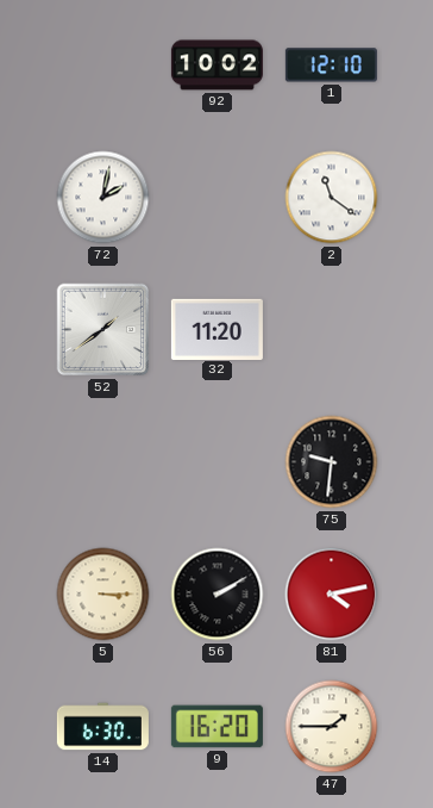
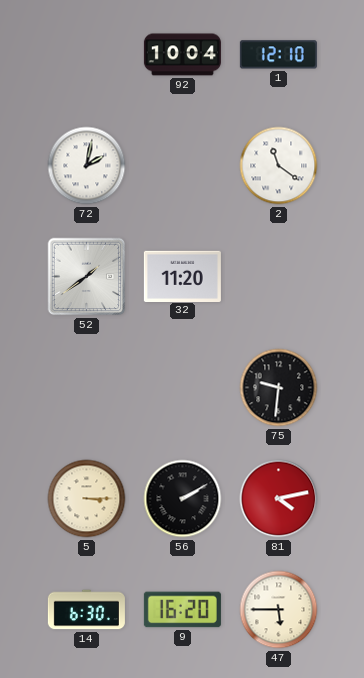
92: 10:02 -> 10:04 (182, 55)
47: 1:45 -> 5:45 (279, 610)
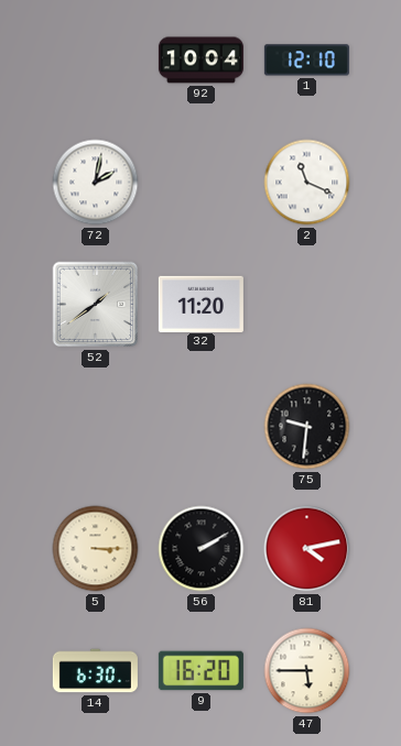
2: 11:21 -> 11:19 (307, 183)
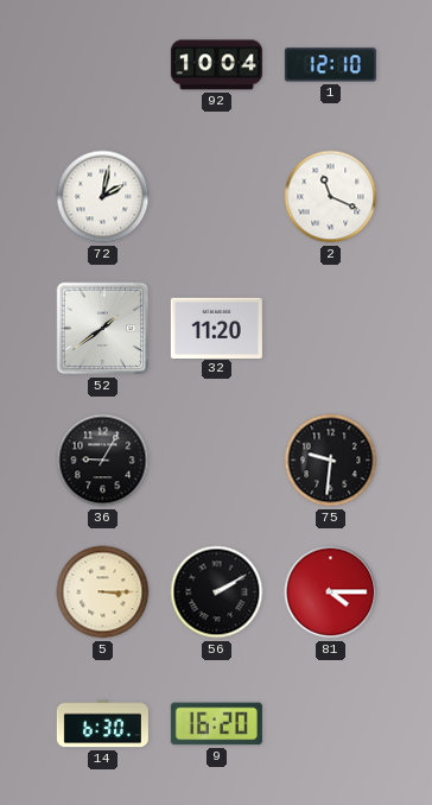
36: none -> 9:05 (103, 461)
81: 4:13 -> 4:15 (331, 592)
47: 5:45 -> none (307, 671)
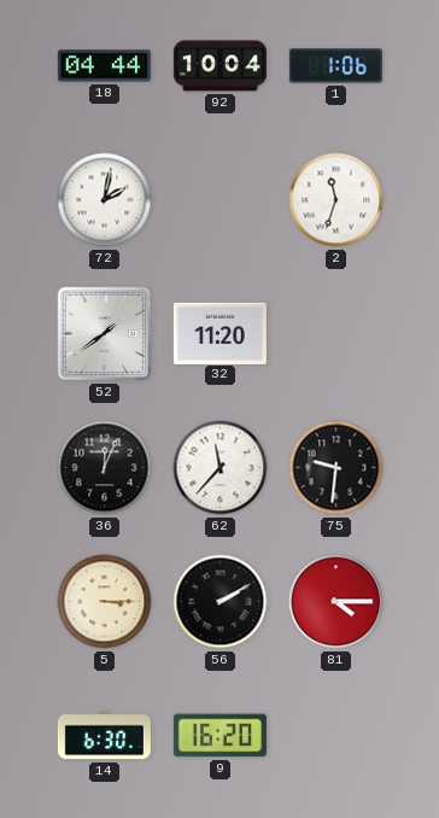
18: none -> 04:44 (104, 66)
1: 12:10 -> 1:06 (335, 66)
2: 11:19 -> 11:33 (336, 200)
36: 9:05 -> 12:04 (105, 468)
62: none -> 11:37 (221, 468)
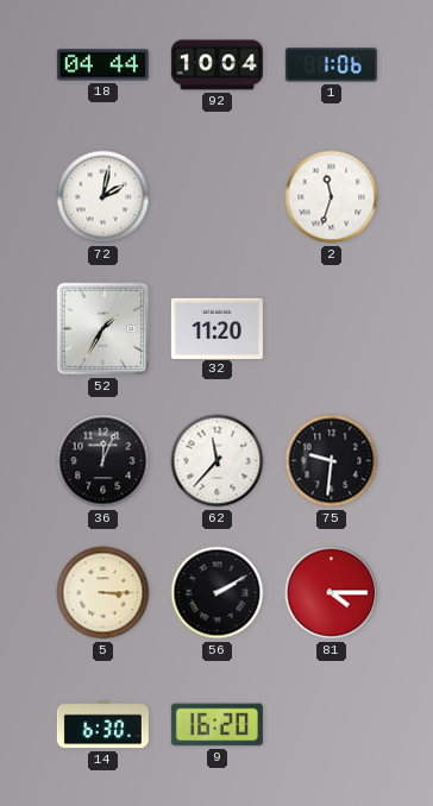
52: 1:39 -> 1:35 (103, 329)
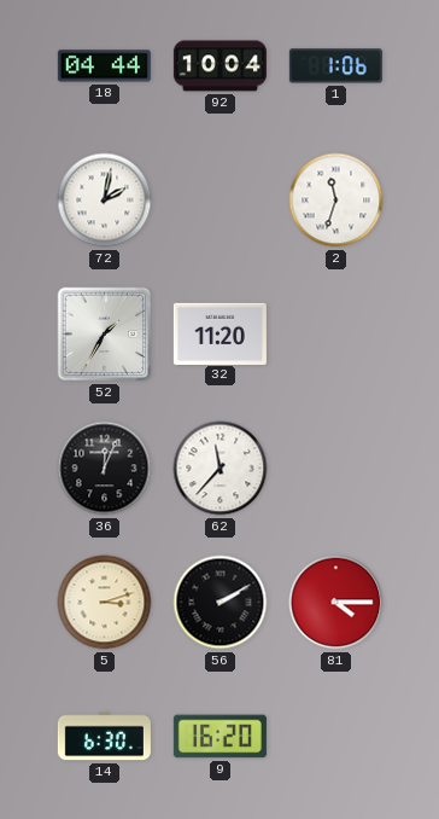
75: 9:31 -> none (332, 461)
5: 3:15 -> 3:12 (105, 603)
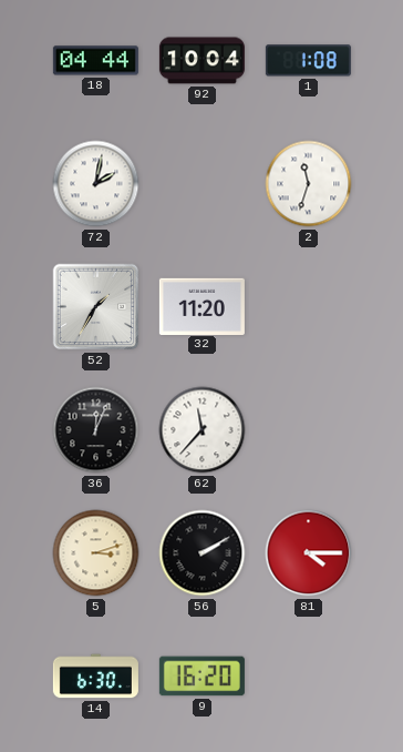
1: 1:06 -> 1:08 (308, 61)
